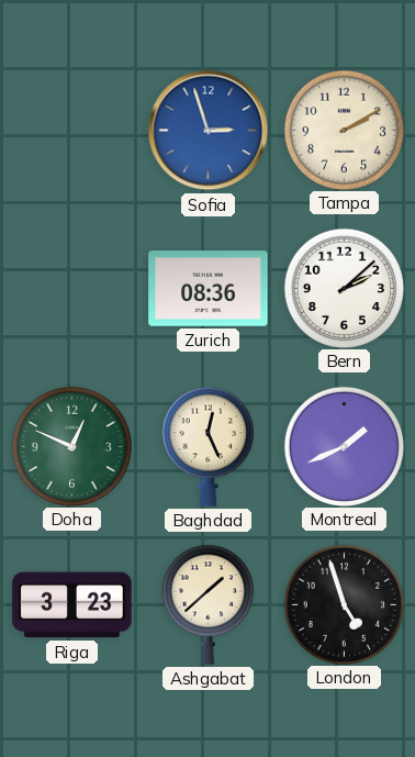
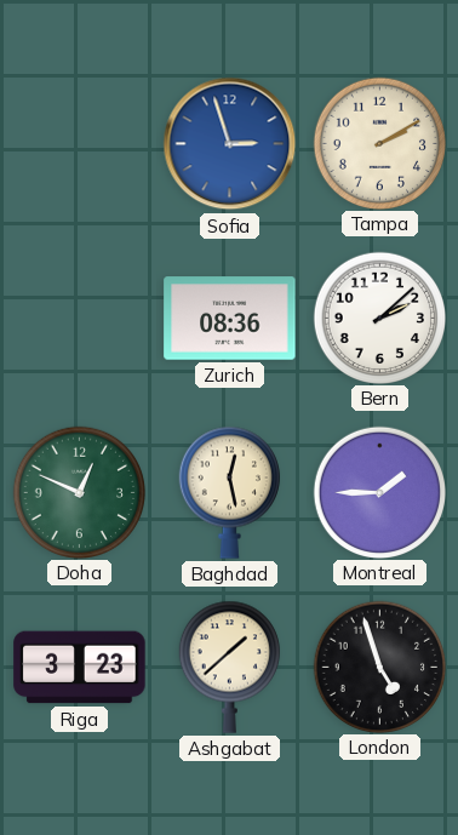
Baghdad: 12:26 -> 12:28 (229, 492)
Montreal: 1:41 -> 1:45 (379, 492)
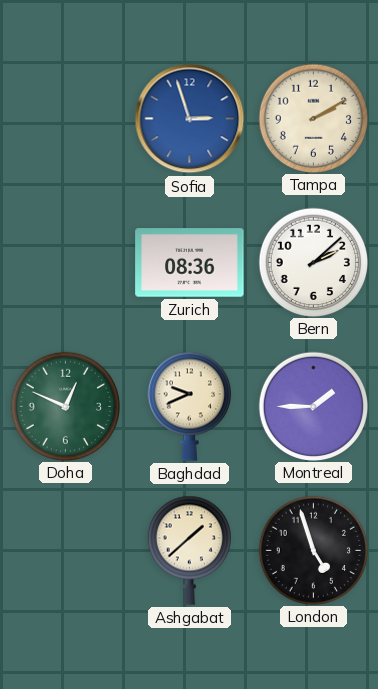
Baghdad: 12:28 -> 9:41 (189, 406)
Riga: 3:23 -> none (80, 668)
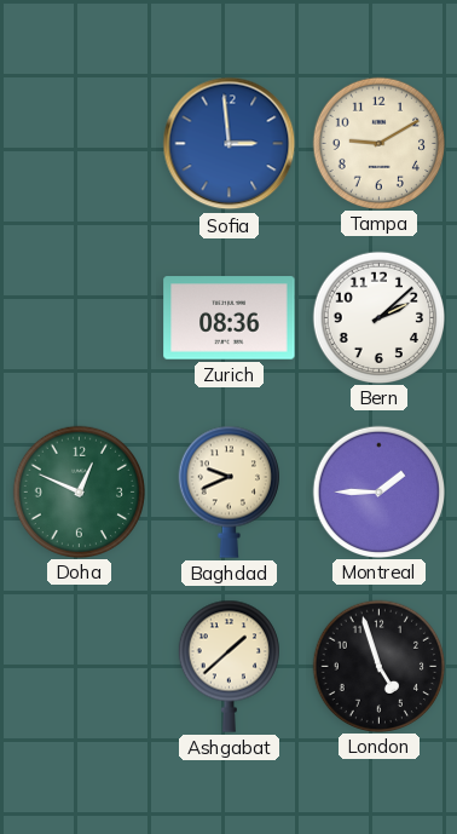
Sofia: 2:57 -> 2:59 (230, 144)
Tampa: 2:10 -> 9:10 (378, 143)
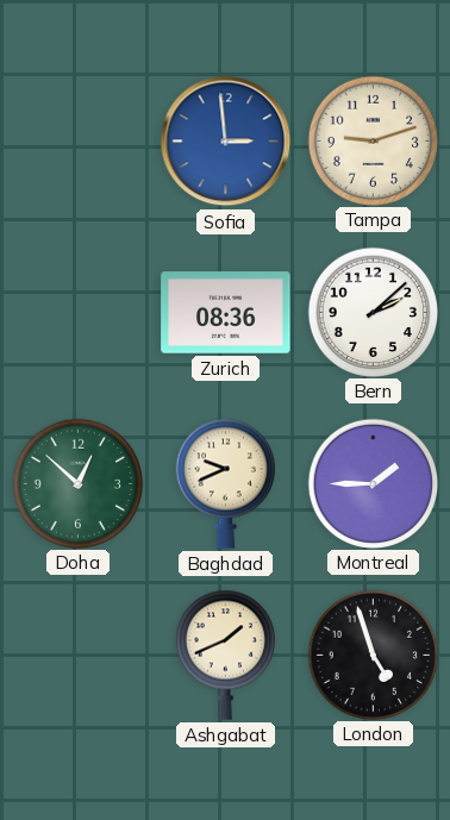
Tampa: 9:10 -> 9:12 (373, 140)
Doha: 12:49 -> 12:52 (77, 483)
Ashgabat: 1:38 -> 1:41 (225, 655)
